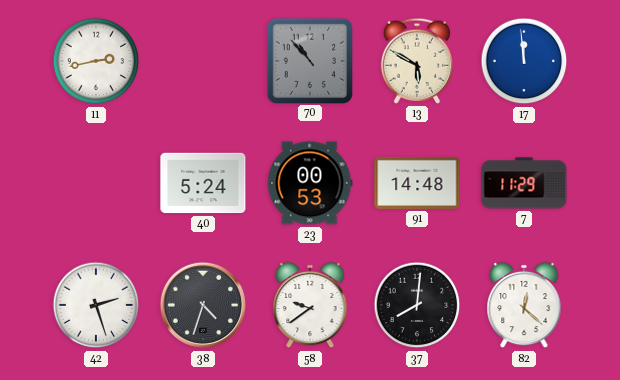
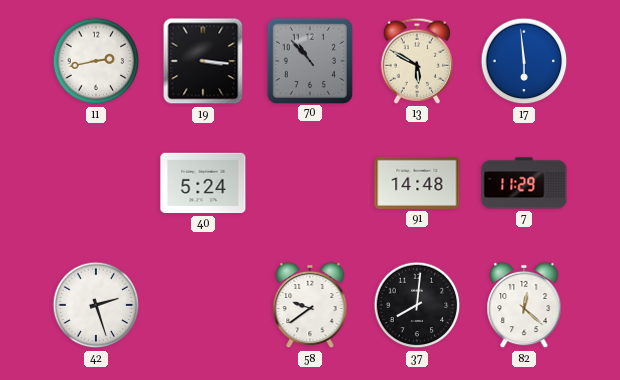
19: none -> 3:16 (203, 61)
17: 11:59 -> 5:59 (524, 61)
23: 00:53 -> none (310, 183)
38: 4:33 -> none (203, 305)
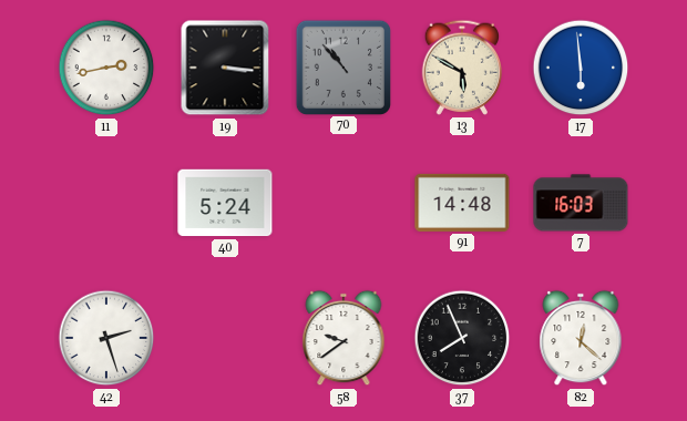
7: 11:29 -> 16:03 (581, 203)
37: 8:01 -> 7:56 (462, 338)
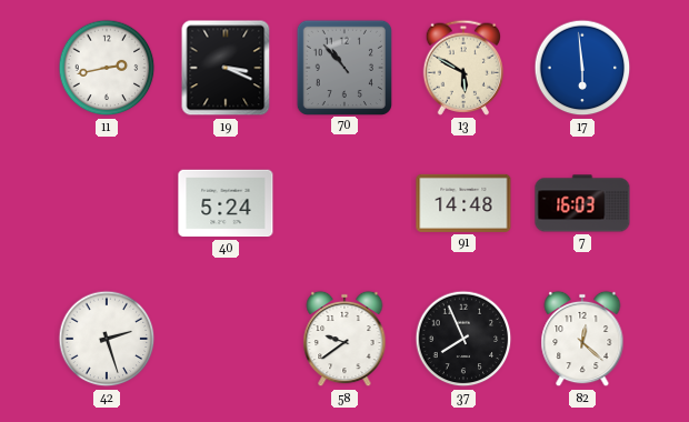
19: 3:16 -> 3:19 (226, 68)
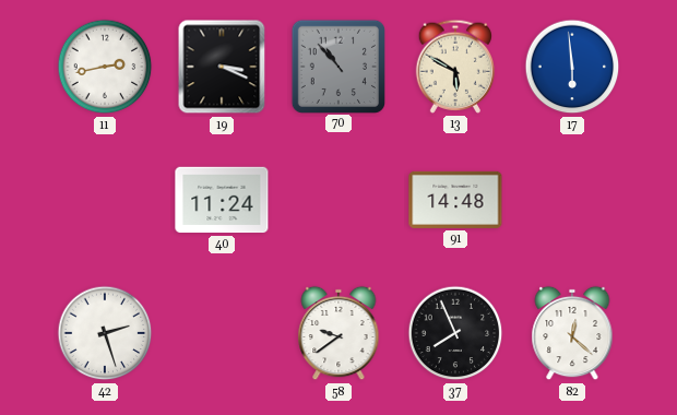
40: 5:24 -> 11:24 (222, 200)
7: 16:03 -> none (582, 203)
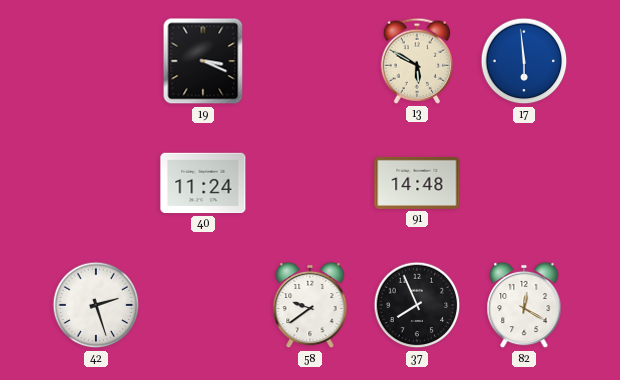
11: 2:43 -> none (105, 67)
70: 10:53 -> none (337, 66)
82: 12:22 -> 12:20 (524, 305)
